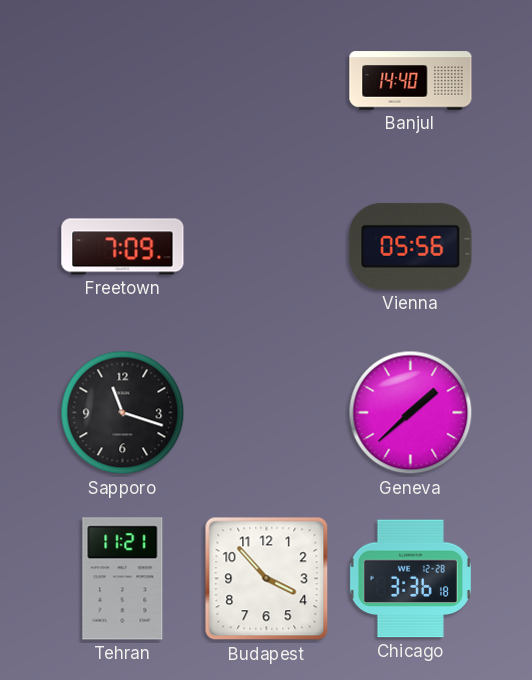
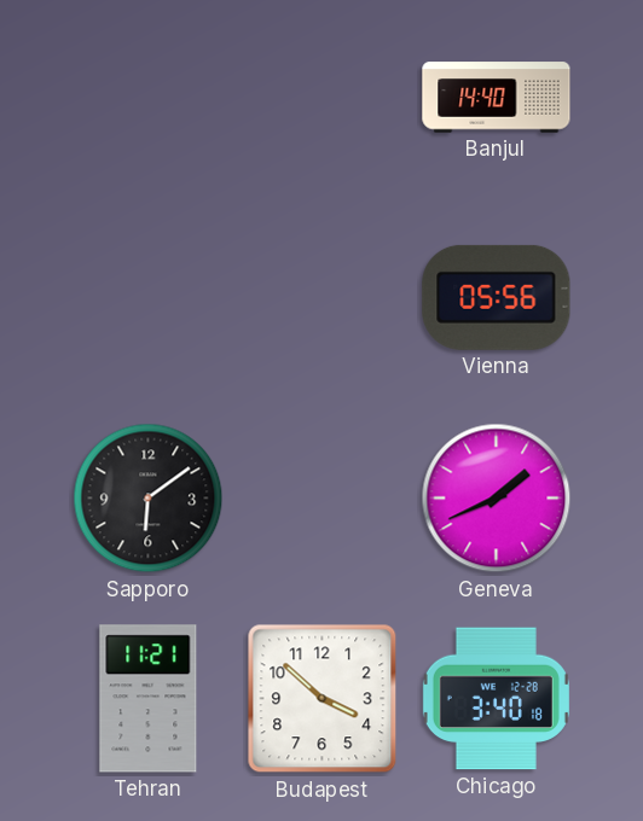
Freetown: 7:09 -> none (123, 247)
Sapporo: 11:18 -> 6:09 (149, 499)
Geneva: 1:38 -> 1:41 (497, 499)
Budapest: 3:53 -> 3:52 (323, 699)
Chicago: 3:36 -> 3:40 (496, 699)
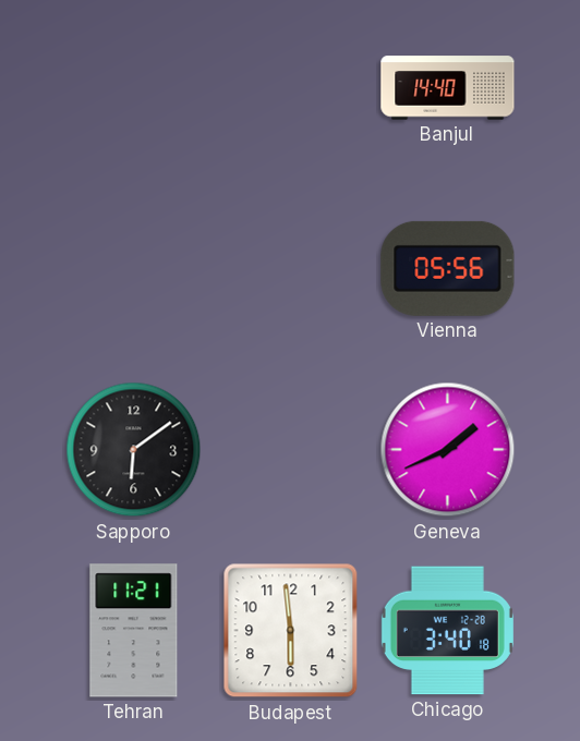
Budapest: 3:52 -> 5:59 (291, 631)
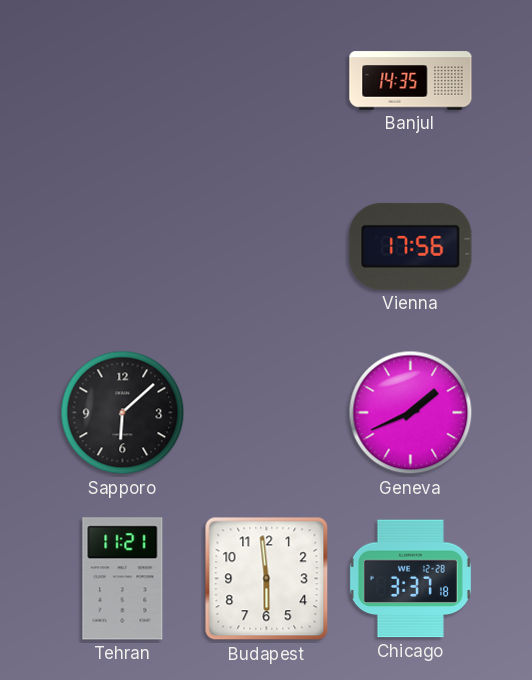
Banjul: 14:40 -> 14:35 (411, 81)
Vienna: 05:56 -> 17:56 (411, 246)
Sapporo: 6:09 -> 6:08 (123, 413)
Chicago: 3:40 -> 3:37 (410, 579)
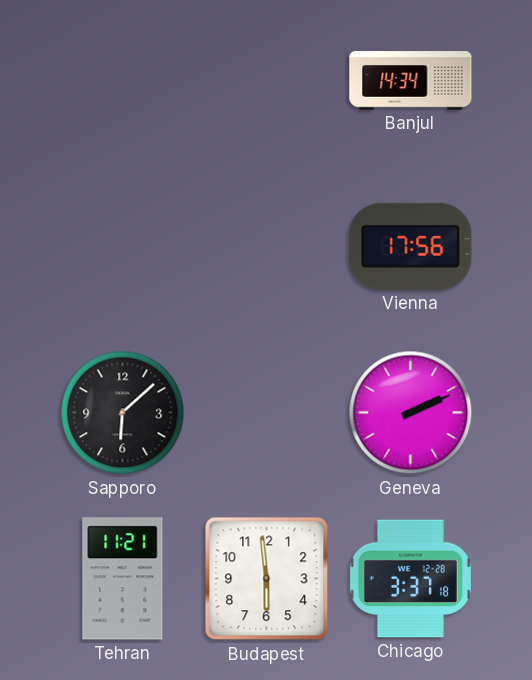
Banjul: 14:35 -> 14:34 (411, 81)
Geneva: 1:41 -> 2:11 (411, 413)
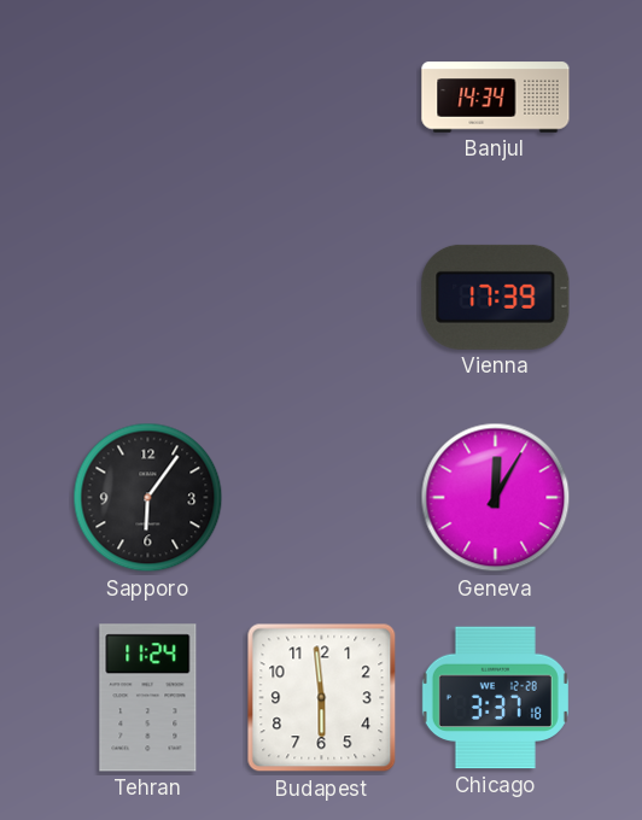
Vienna: 17:56 -> 17:39 (496, 297)
Sapporo: 6:08 -> 6:06 (148, 498)
Geneva: 2:11 -> 12:05 (496, 498)
Tehran: 11:21 -> 11:24 (148, 698)
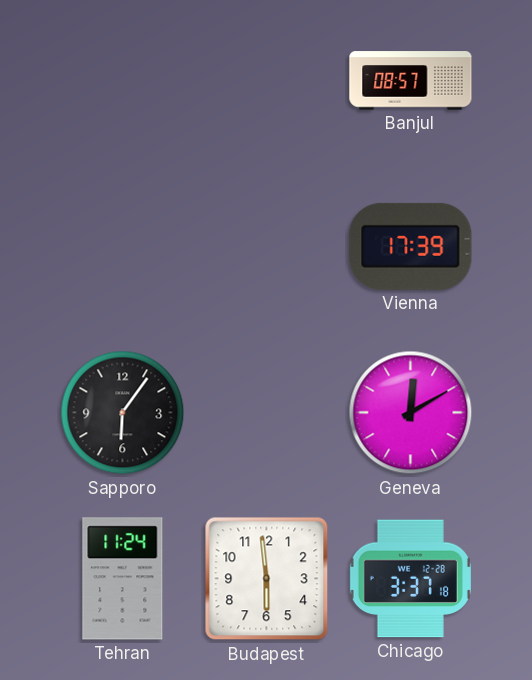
Banjul: 14:34 -> 08:57 (411, 81)
Geneva: 12:05 -> 12:10 (411, 413)
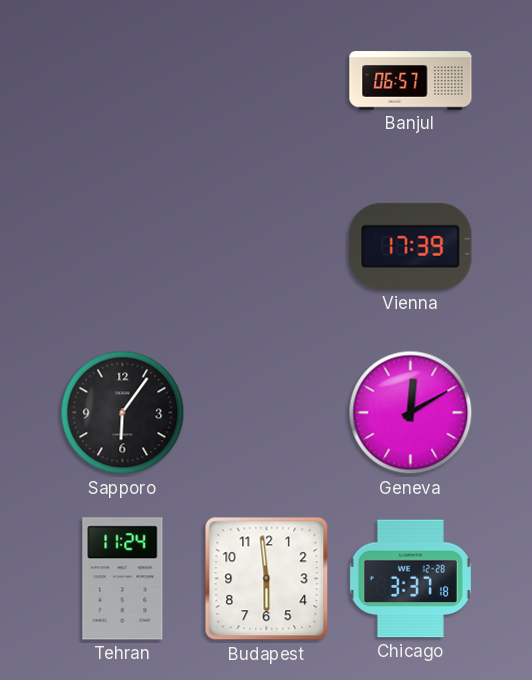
Banjul: 08:57 -> 06:57 (411, 81)
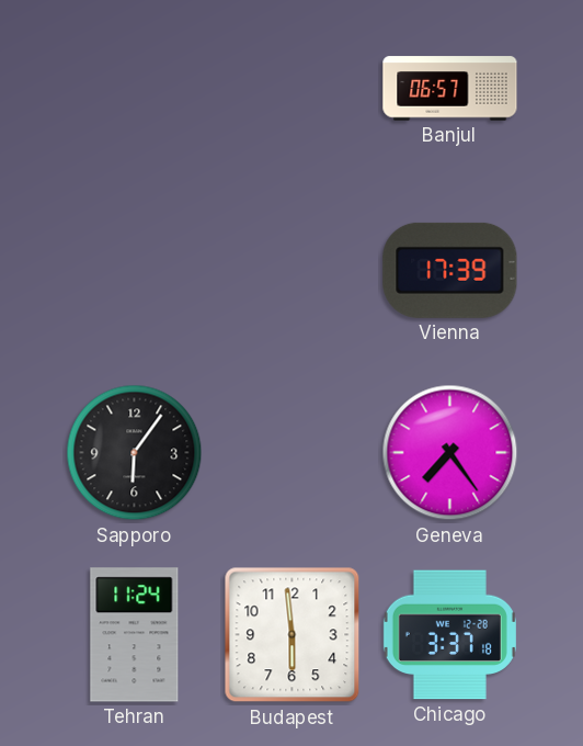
Geneva: 12:10 -> 7:24 (450, 453)
